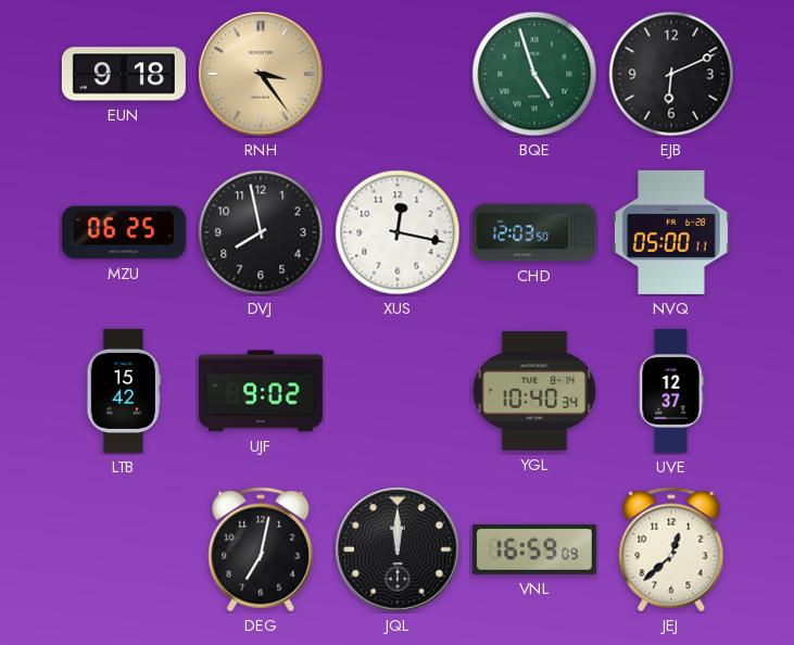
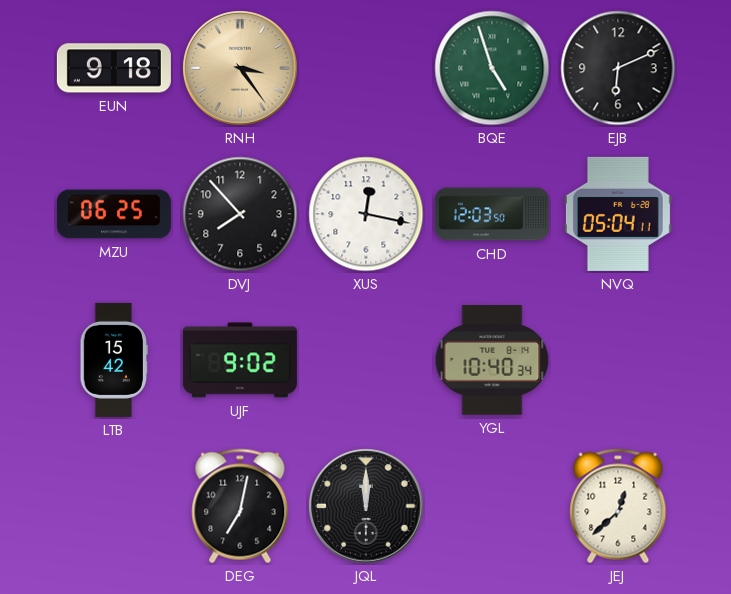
DVJ: 7:58 -> 7:53 (240, 214)
NVQ: 05:00 -> 05:04 (618, 214)
UVE: 12:37 -> none (671, 391)
VNL: 16:59 -> none (534, 549)
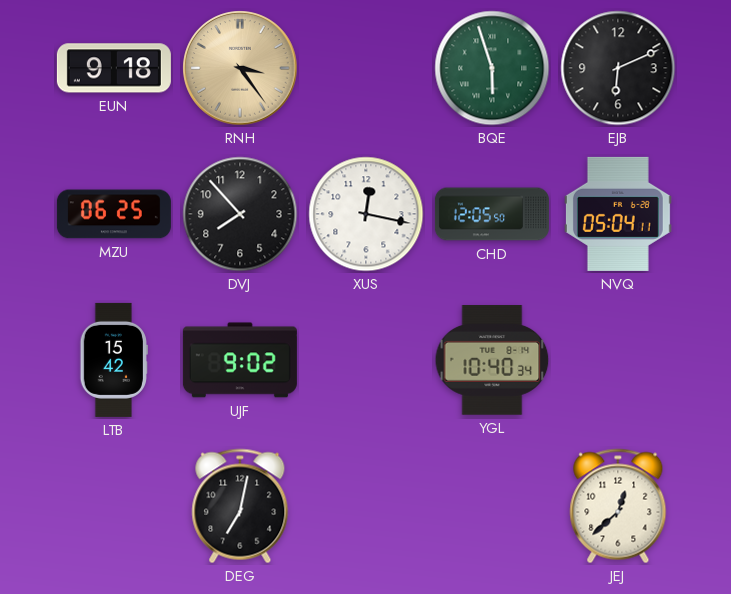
BQE: 4:57 -> 5:57 (492, 68)
CHD: 12:03 -> 12:05 (492, 214)
JQL: 12:00 -> none (366, 506)
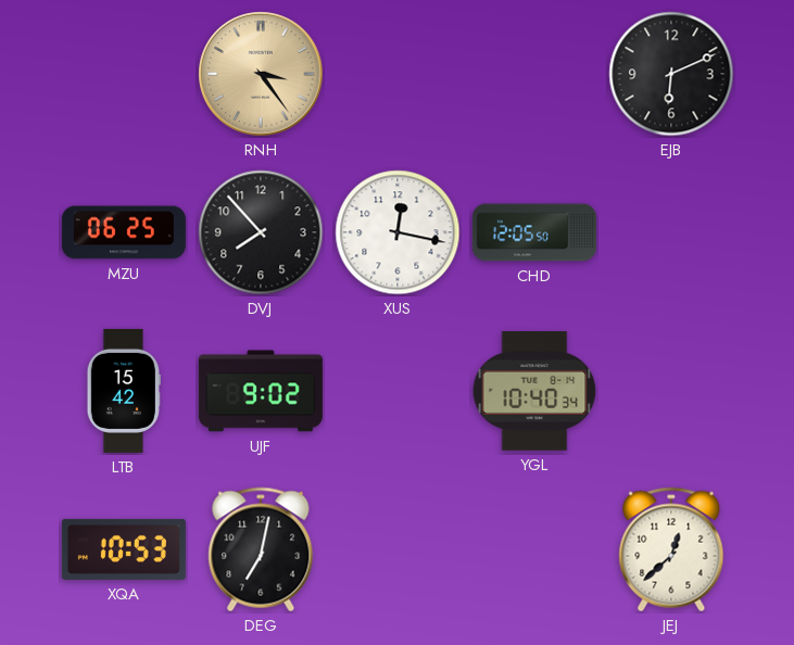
EUN: 9:18 -> none (114, 68)
BQE: 5:57 -> none (492, 68)
NVQ: 05:04 -> none (618, 214)
XQA: none -> 10:53 (124, 549)
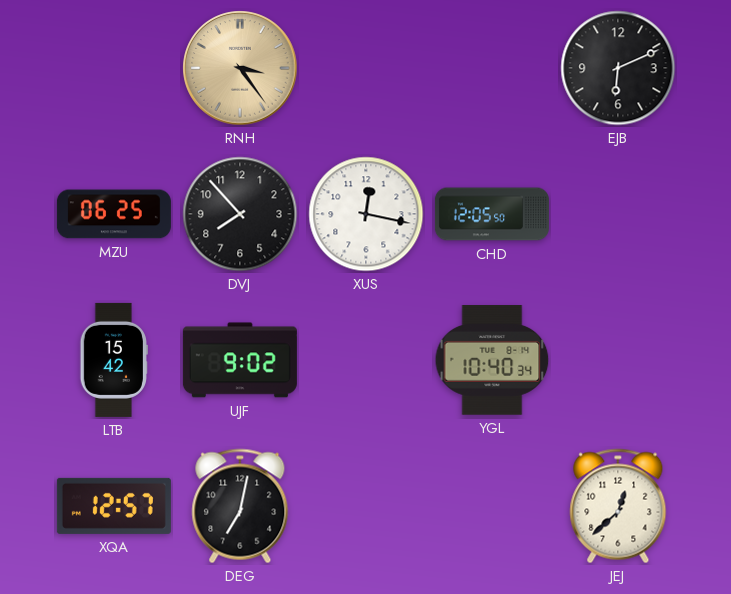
XQA: 10:53 -> 12:57 (114, 506)
